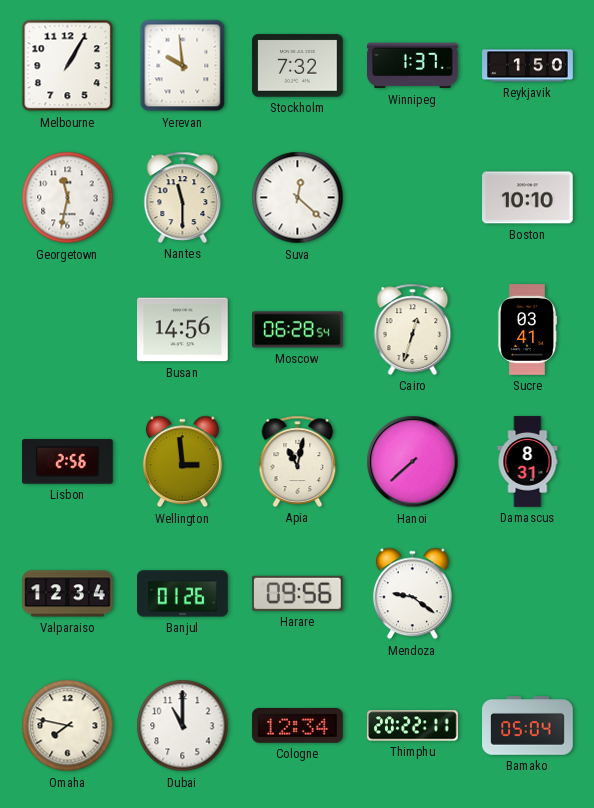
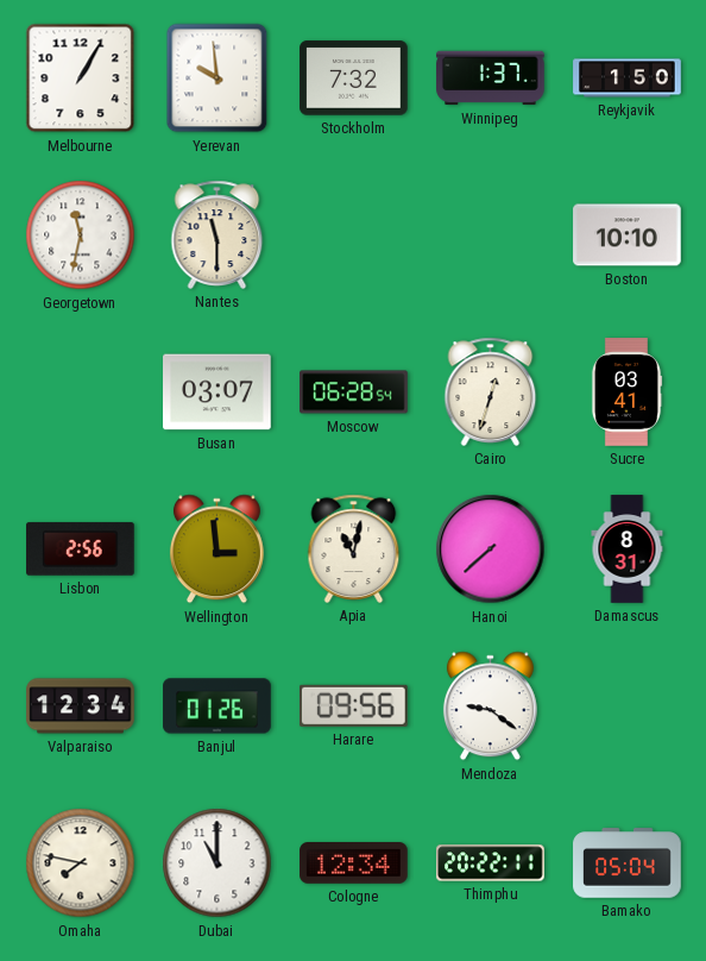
Suva: 12:22 -> none (298, 198)
Busan: 14:56 -> 03:07 (218, 392)
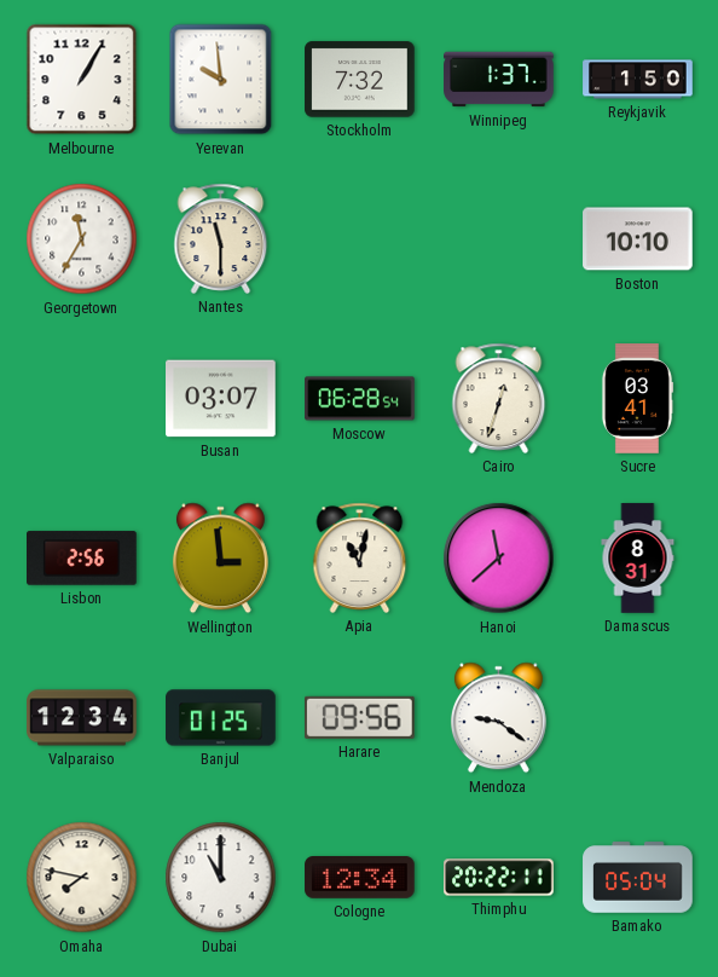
Georgetown: 11:32 -> 11:35 (82, 239)
Hanoi: 7:38 -> 11:38 (499, 559)
Banjul: 01:26 -> 01:25 (221, 718)
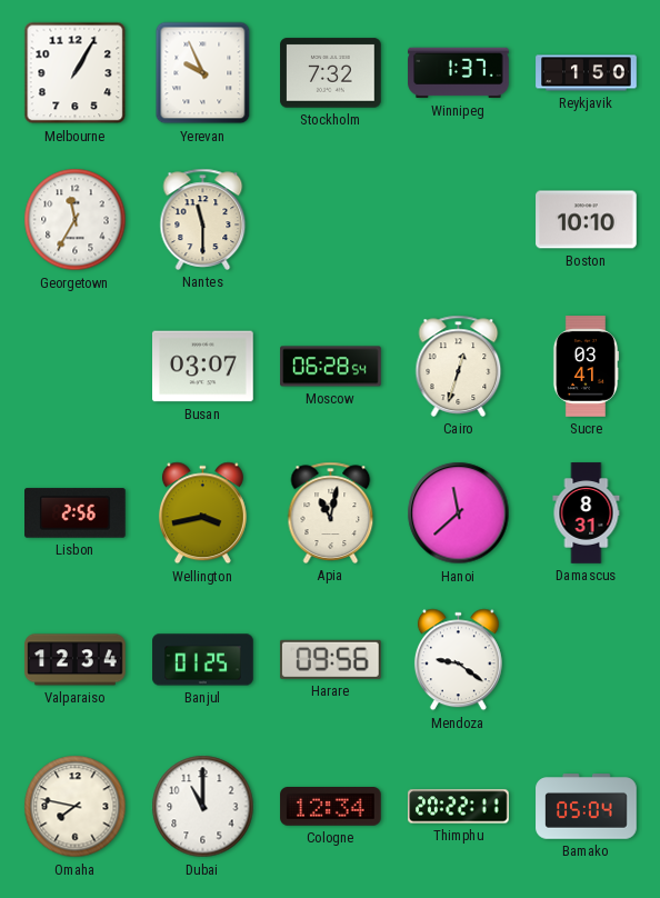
Yerevan: 9:59 -> 9:56 (203, 73)
Wellington: 2:59 -> 3:43 (202, 513)
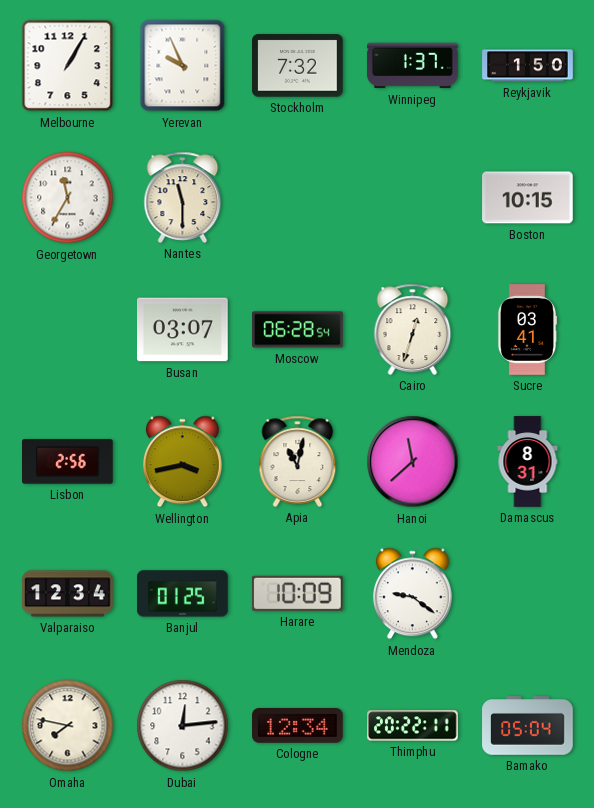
Boston: 10:10 -> 10:15 (528, 198)
Harare: 09:56 -> 10:09 (297, 593)
Dubai: 11:00 -> 12:14 (183, 726)
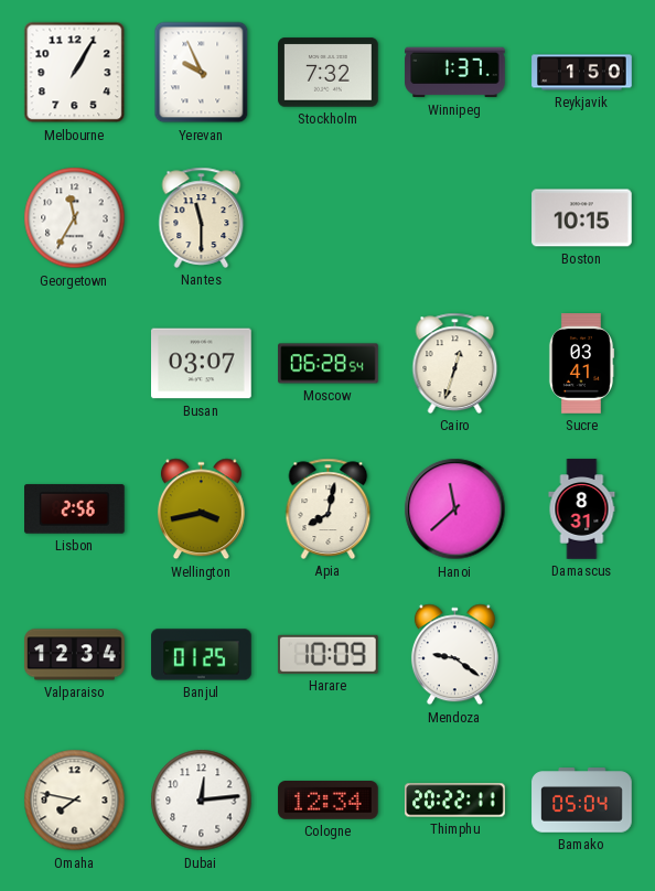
Apia: 11:02 -> 8:02 (329, 508)
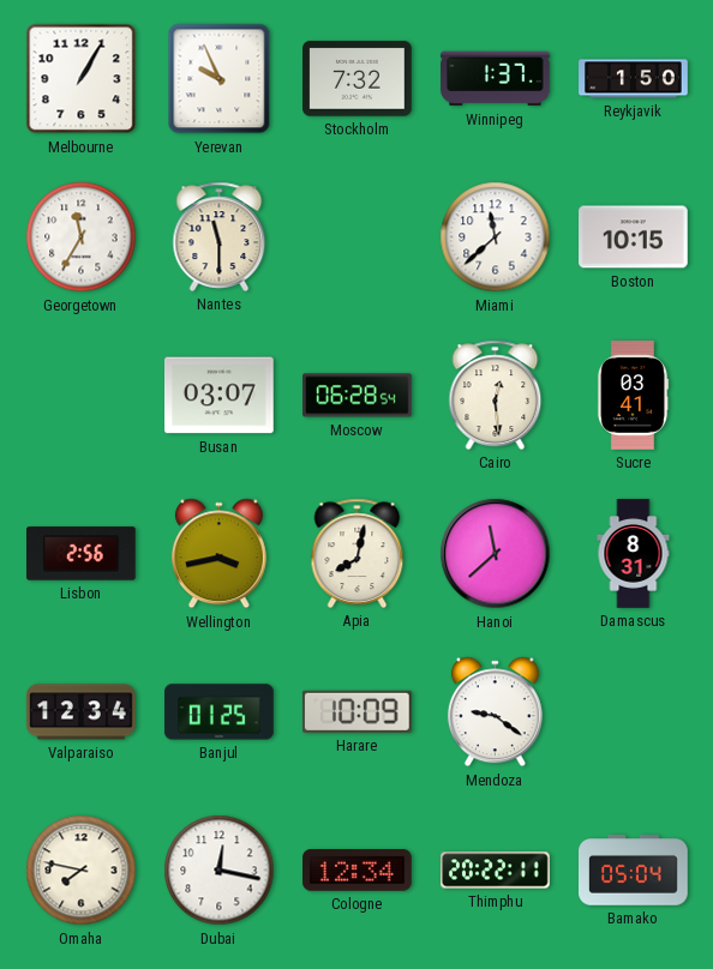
Miami: none -> 11:38 (496, 237)
Cairo: 12:33 -> 12:29 (496, 395)
Dubai: 12:14 -> 12:17 (220, 871)
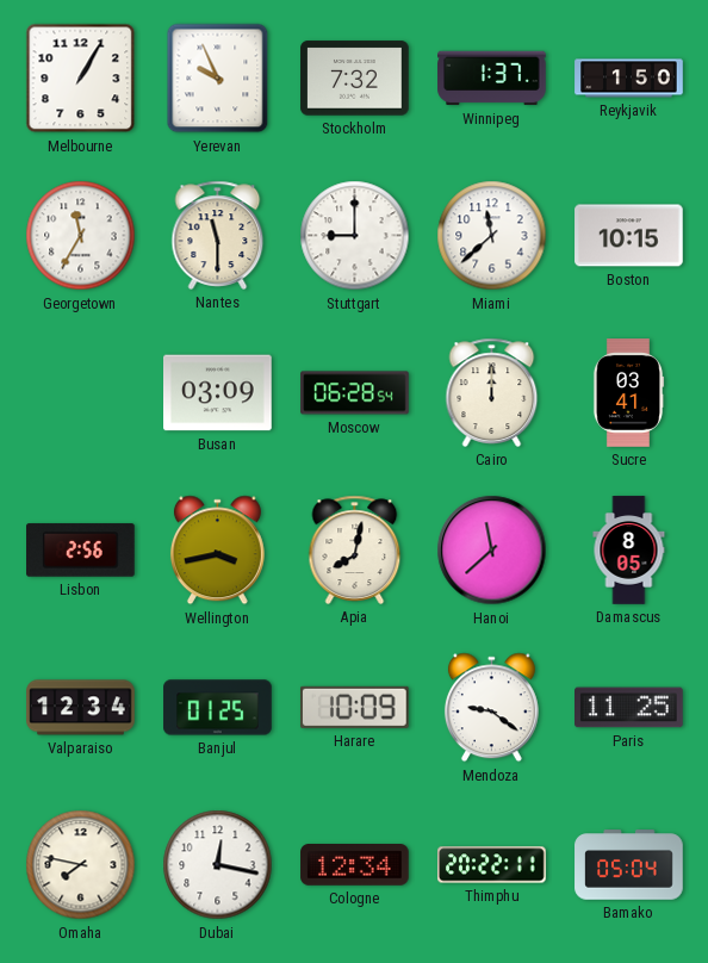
Stuttgart: none -> 9:00 (355, 236)
Busan: 03:07 -> 03:09 (218, 393)
Cairo: 12:29 -> 12:00 (492, 392)
Damascus: 8:31 -> 8:05 (629, 551)
Paris: none -> 11:25 (629, 708)
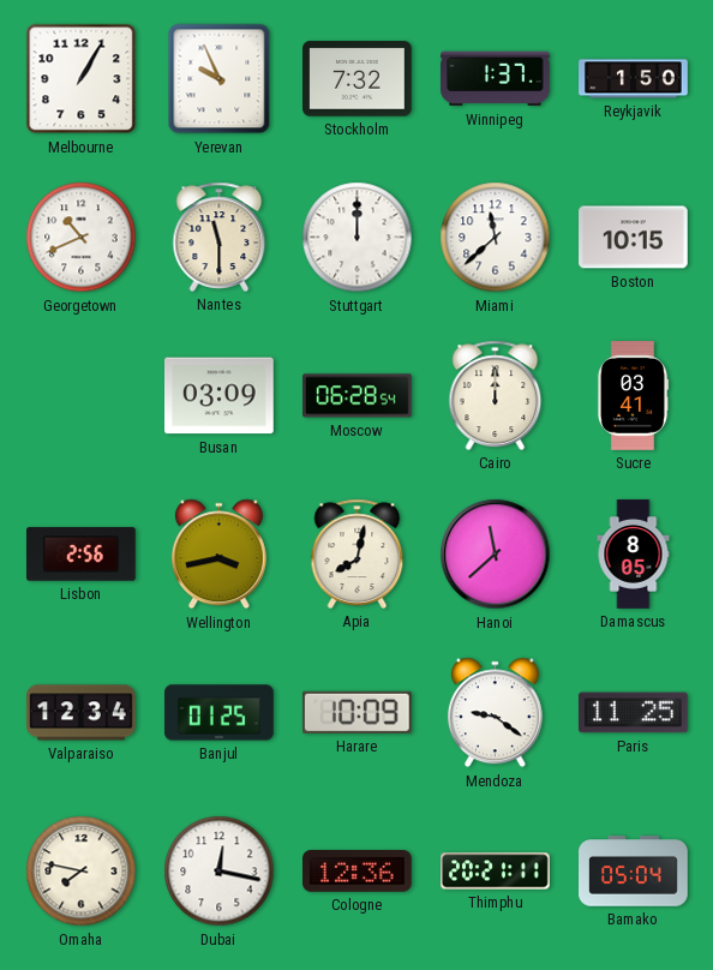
Georgetown: 11:35 -> 10:41 (82, 238)
Stuttgart: 9:00 -> 12:00 (358, 238)
Cologne: 12:34 -> 12:36 (358, 872)
Thimphu: 20:22 -> 20:21 (496, 872)
